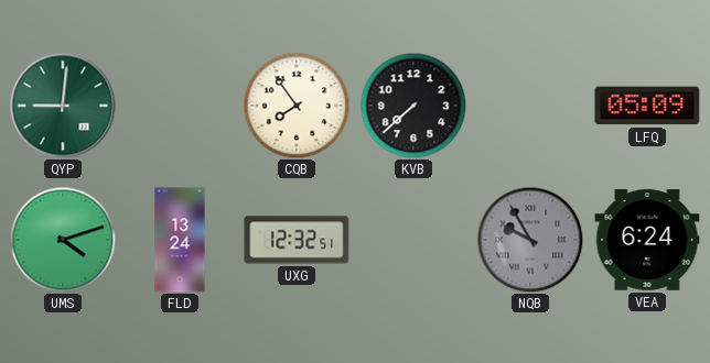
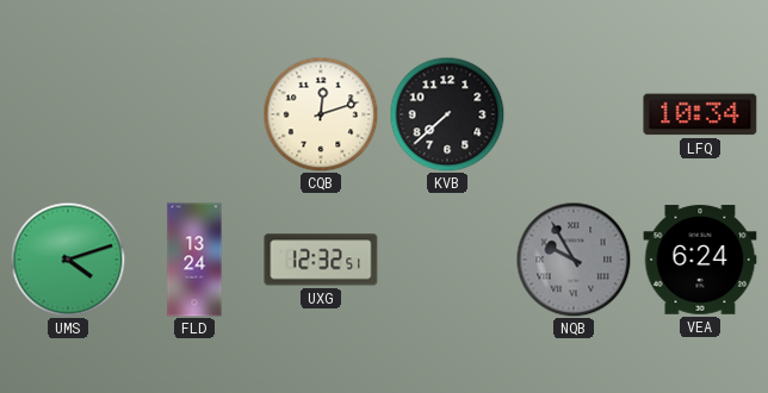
QYP: 9:01 -> none (63, 106)
CQB: 7:54 -> 12:12 (321, 114)
LFQ: 05:09 -> 10:34 (700, 114)
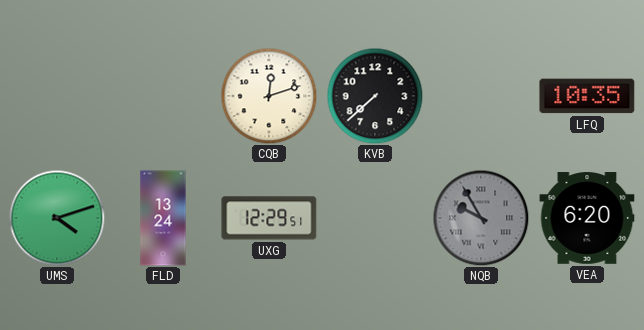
LFQ: 10:34 -> 10:35 (587, 96)
UXG: 12:32 -> 12:29 (269, 218)
VEA: 6:24 -> 6:20 (587, 218)
